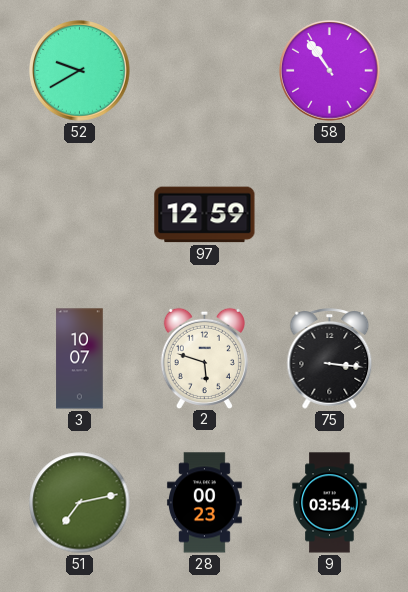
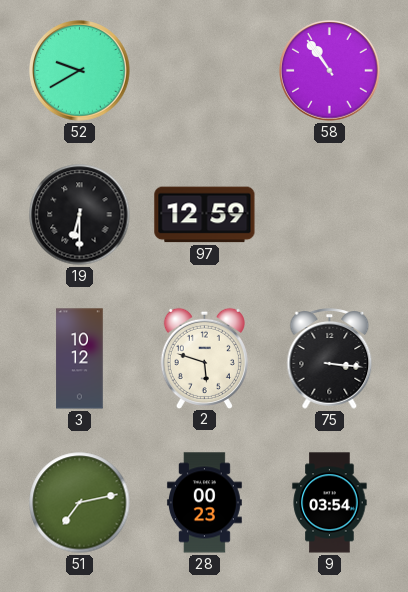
19: none -> 6:30 (80, 215)
3: 10:07 -> 10:12 (80, 359)
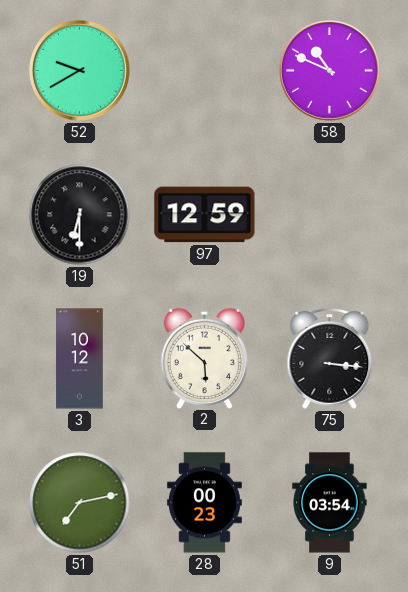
58: 10:54 -> 10:49 (330, 71)
2: 5:48 -> 5:52 (204, 358)
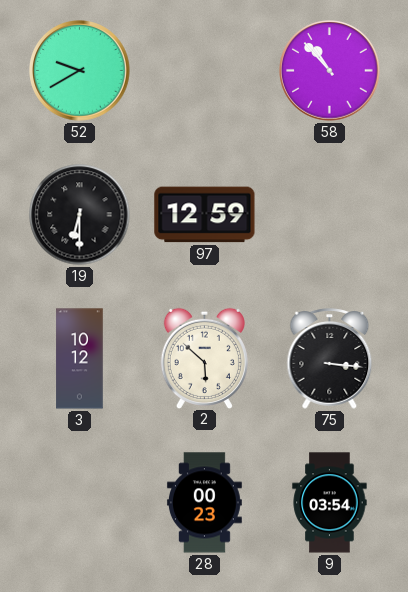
58: 10:49 -> 10:53 (330, 71)
51: 7:13 -> none (80, 503)
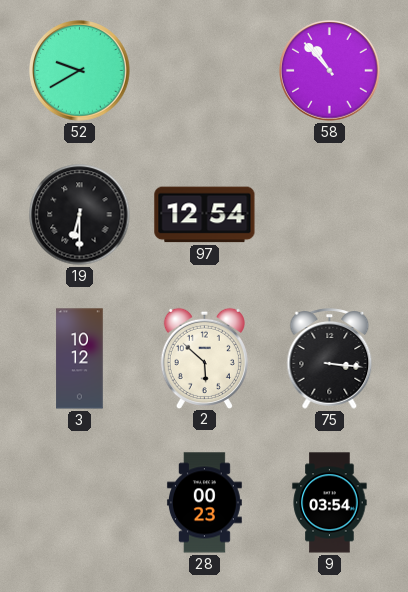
97: 12:59 -> 12:54 (205, 215)
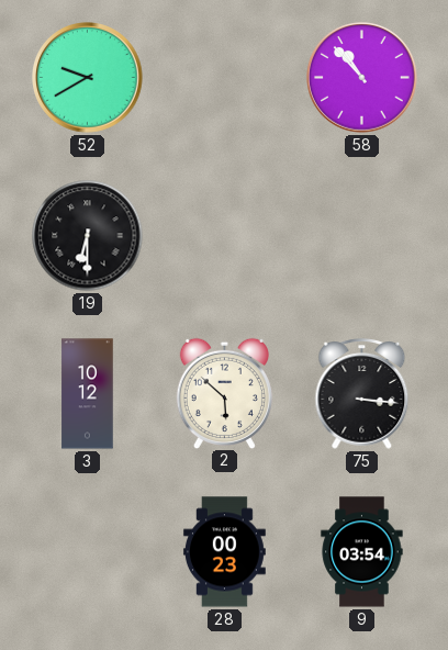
97: 12:54 -> none (205, 215)
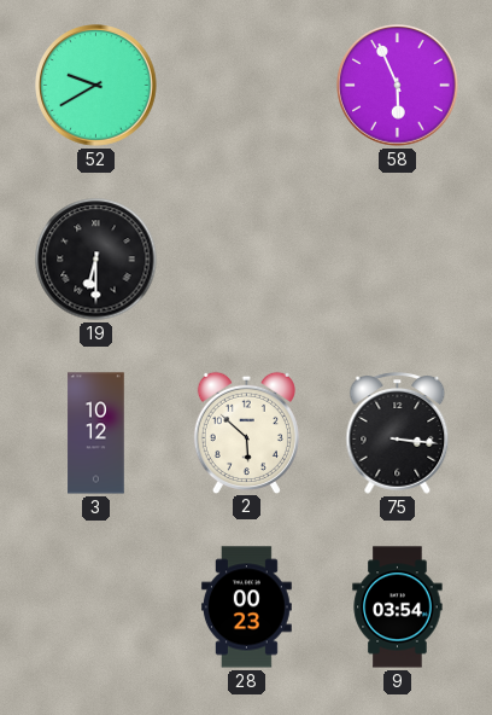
58: 10:53 -> 5:56 (398, 86)
